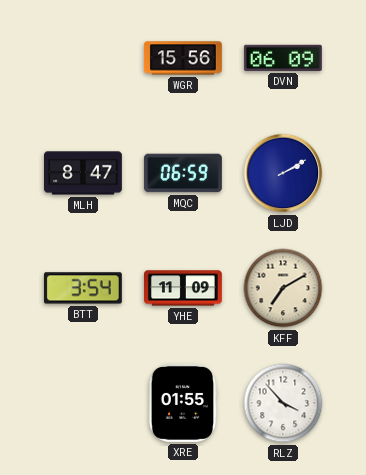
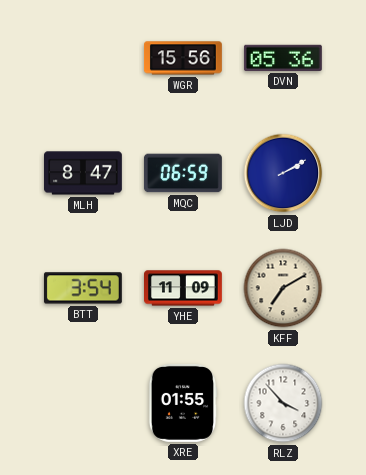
DVN: 06:09 -> 05:36 (283, 58)
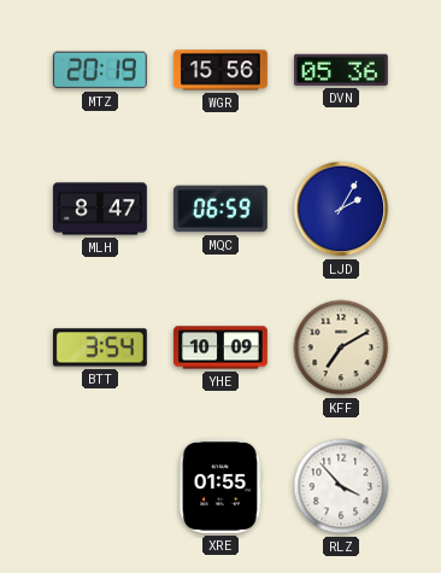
MTZ: none -> 20:19 (100, 70)
LJD: 2:10 -> 2:05 (341, 209)
YHE: 11:09 -> 10:09 (222, 347)
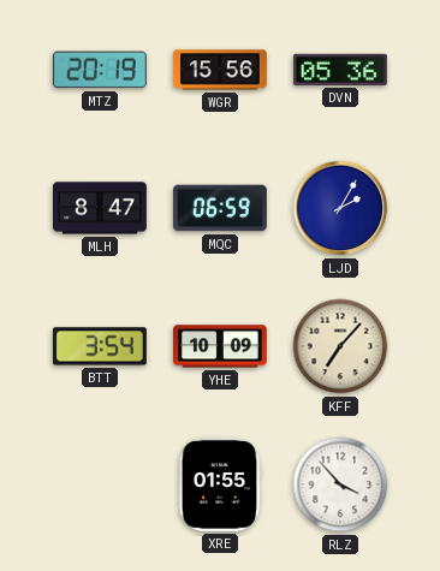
KFF: 7:10 -> 7:07 (340, 346)
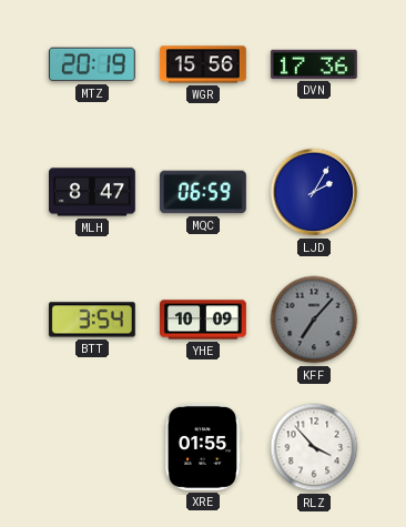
DVN: 05:36 -> 17:36 (314, 64)
KFF dial: cream -> grey (314, 320)
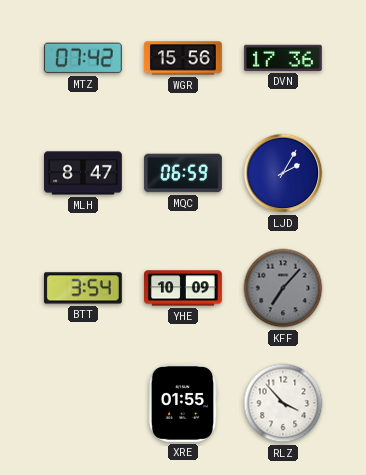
MTZ: 20:19 -> 07:42 (83, 58)
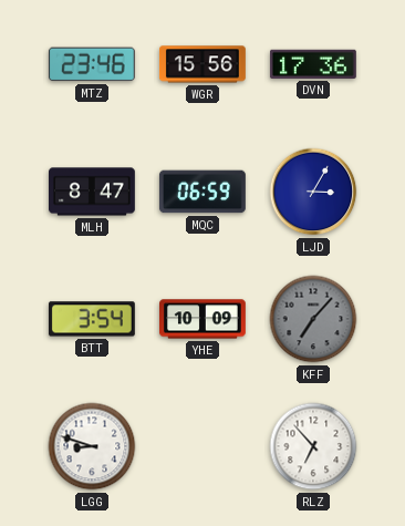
MTZ: 07:42 -> 23:46 (92, 64)
LJD: 2:05 -> 3:05 (313, 192)
LGG: none -> 8:48 (92, 446)
XRE: 01:55 -> none (183, 403)
RLZ: 3:53 -> 6:53 (313, 446)
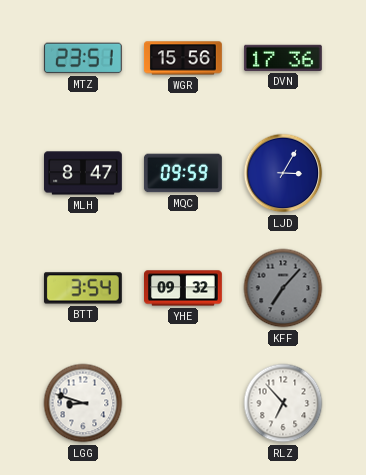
MTZ: 23:46 -> 23:51 (83, 58)
MQC: 06:59 -> 09:59 (183, 173)
YHE: 10:09 -> 09:32 (184, 288)
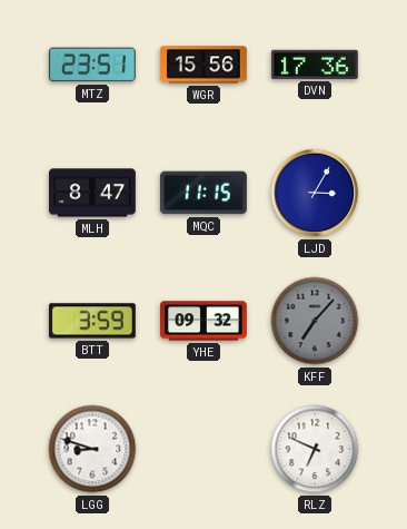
MQC: 09:59 -> 11:15 (203, 193)
BTT: 3:54 -> 3:59 (92, 321)
RLZ: 6:53 -> 6:49 (315, 449)
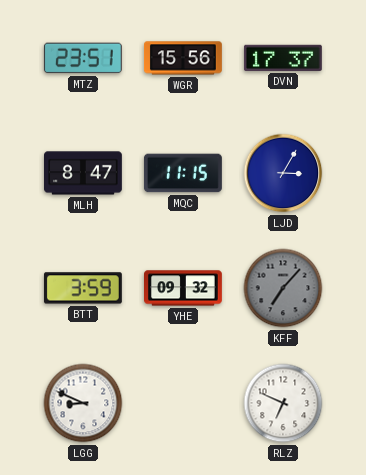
DVN: 17:36 -> 17:37 (283, 58)
LGG: 8:48 -> 8:49 (83, 403)
